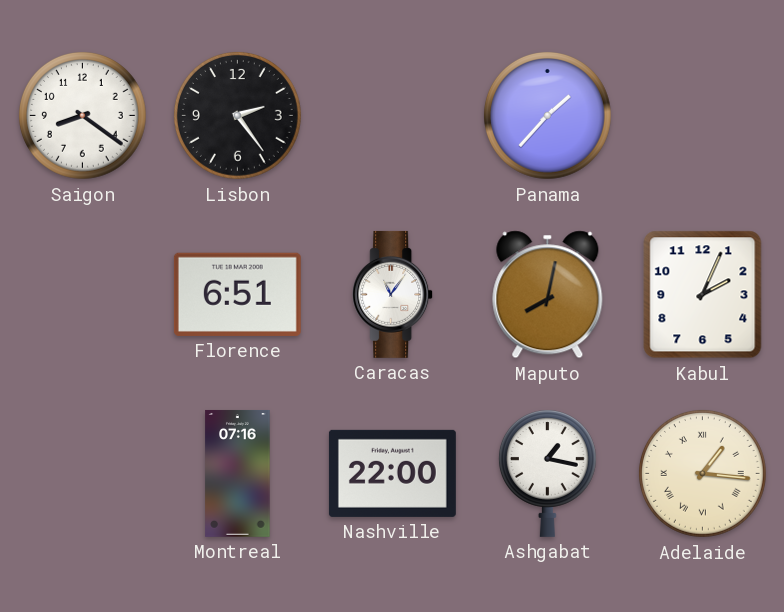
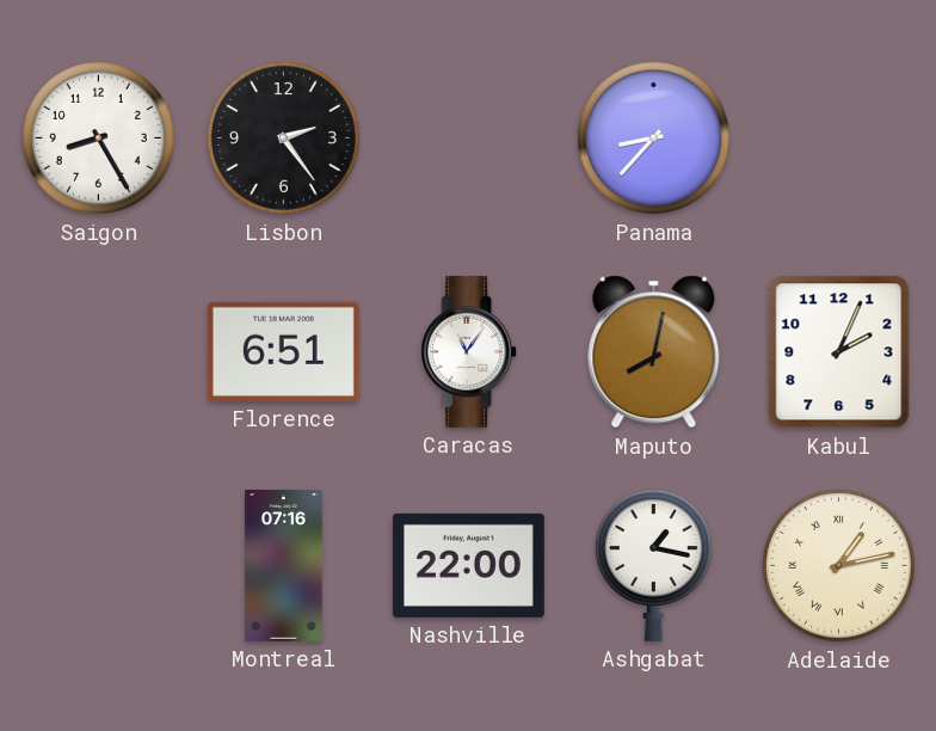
Saigon: 8:21 -> 8:25 (98, 137)
Panama: 1:37 -> 8:37 (653, 137)
Adelaide: 1:16 -> 1:13 (838, 565)
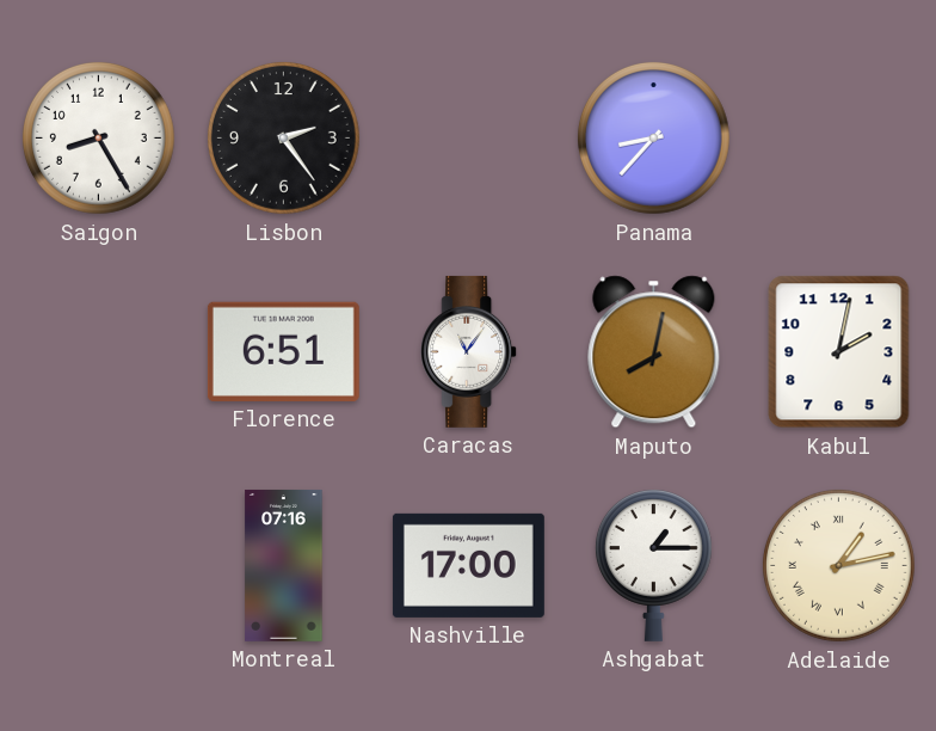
Kabul: 2:04 -> 2:02 (839, 352)
Nashville: 22:00 -> 17:00 (468, 565)
Ashgabat: 1:17 -> 1:15 (653, 565)
